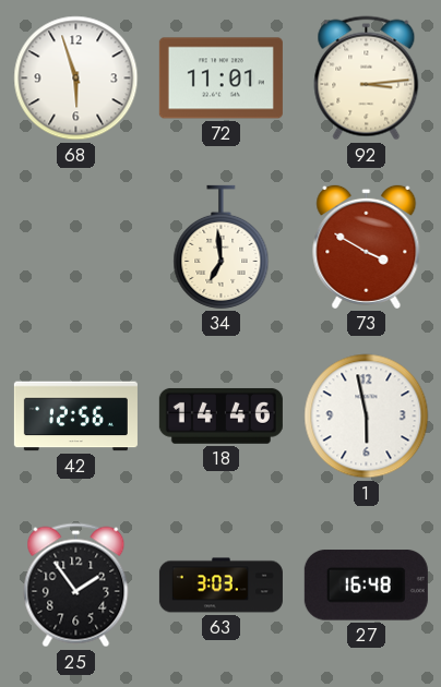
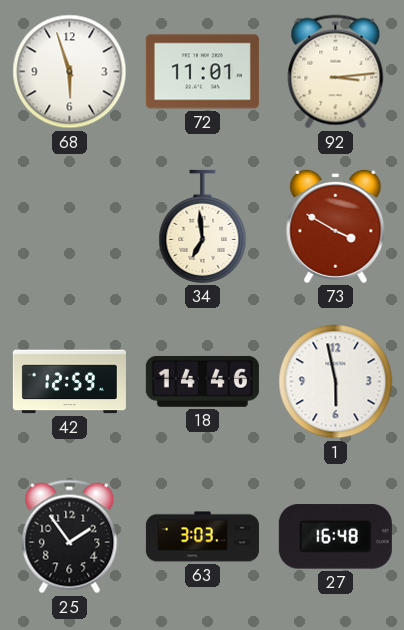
42: 12:56 -> 12:59 (69, 382)
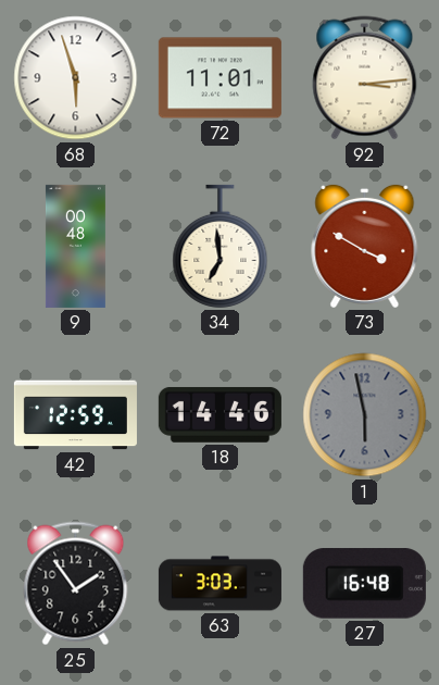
9: none -> 00:48 (75, 246)
1 dial: white -> grey (365, 415)
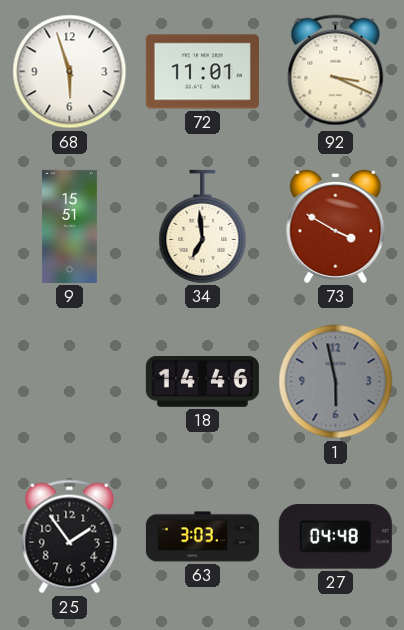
92: 3:14 -> 3:19 (336, 72)
9: 00:48 -> 15:51 (69, 226)
42: 12:59 -> none (75, 415)
27: 16:48 -> 04:48 (335, 537)
